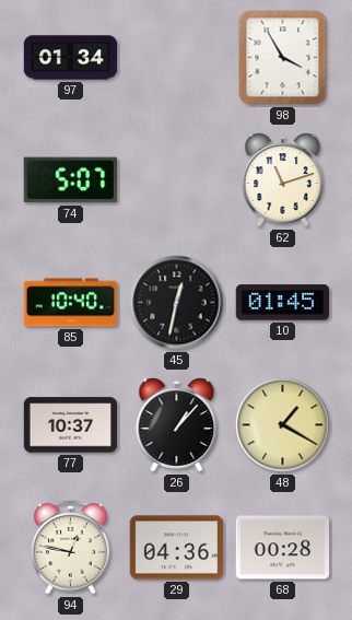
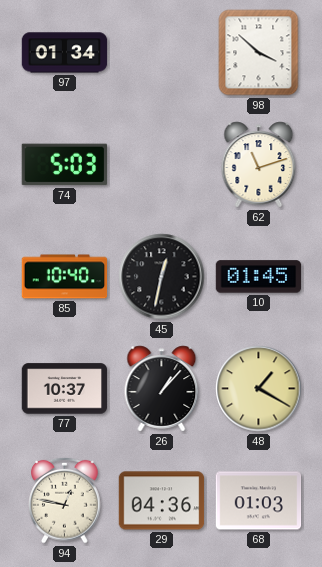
98: 3:55 -> 3:52 (259, 53)
74: 5:07 -> 5:03 (64, 165)
68: 00:28 -> 01:03 (259, 501)
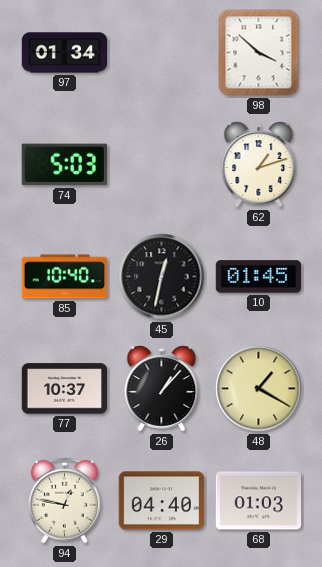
62: 11:12 -> 1:12 (259, 165)
29: 04:36 -> 04:40 (162, 501)
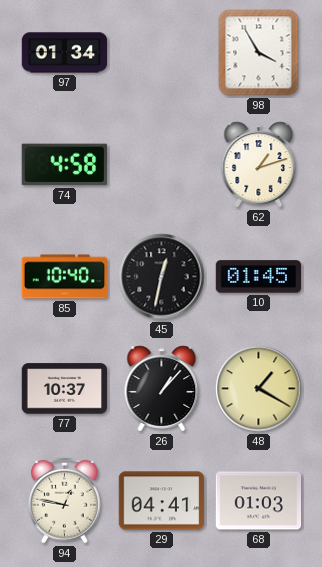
98: 3:52 -> 3:55 (259, 53)
74: 5:03 -> 4:58 (64, 165)
29: 04:40 -> 04:41 (162, 501)
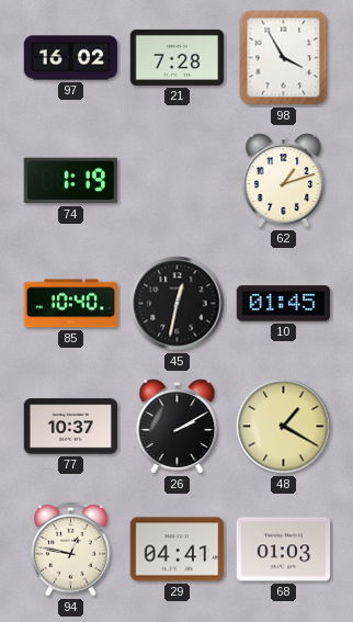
97: 01:34 -> 16:02 (71, 58)
21: none -> 7:28 (178, 57)
74: 4:58 -> 1:19 (70, 181)
26: 1:07 -> 2:10 (178, 427)
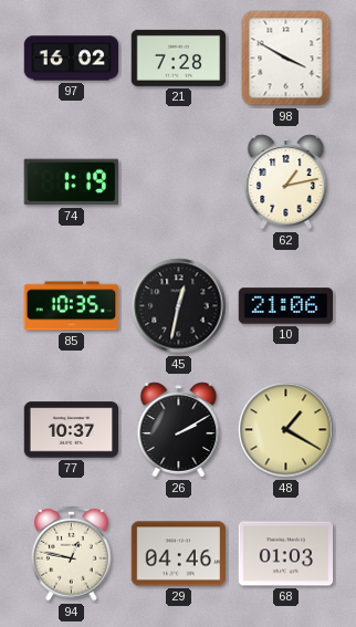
98: 3:55 -> 3:50 (286, 59)
62: 1:12 -> 1:13 (286, 182)
85: 10:40 -> 10:35 (72, 306)
10: 01:45 -> 21:06 (286, 306)
29: 04:41 -> 04:46 (179, 554)
